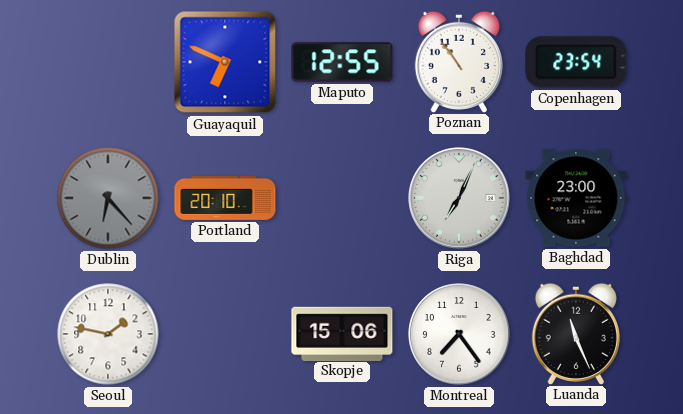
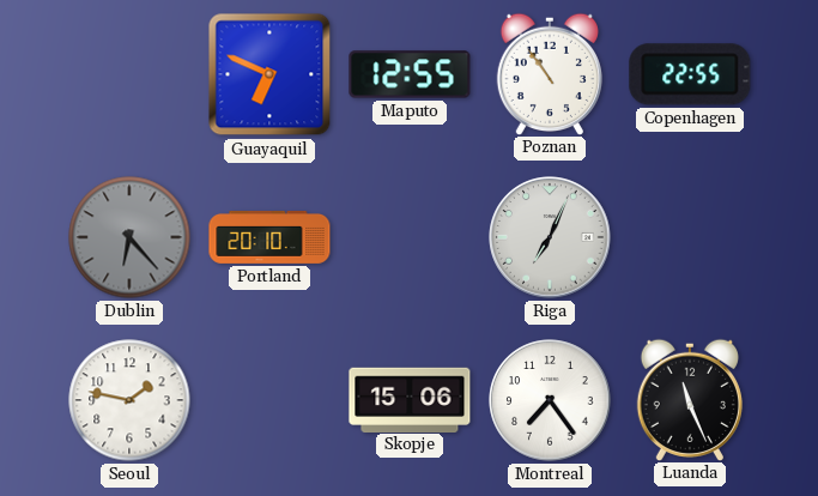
Copenhagen: 23:54 -> 22:55 (690, 74)
Baghdad: 23:00 -> none (576, 198)
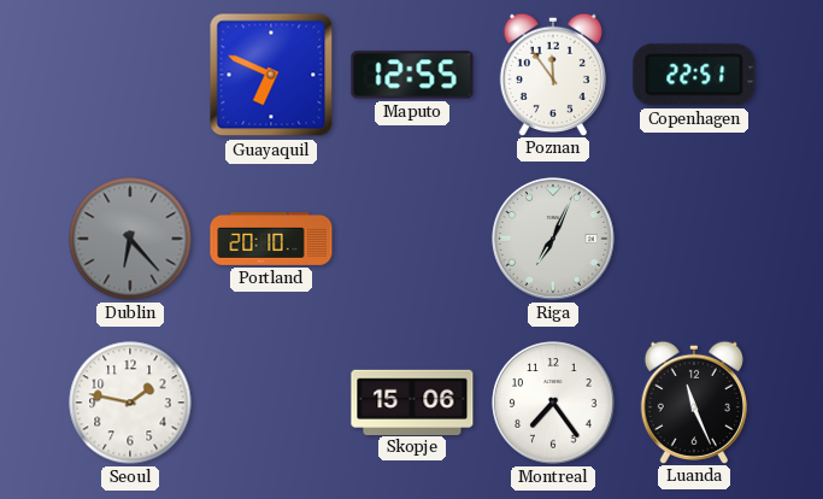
Poznan: 10:54 -> 11:54 (553, 74)
Copenhagen: 22:55 -> 22:51 (694, 75)
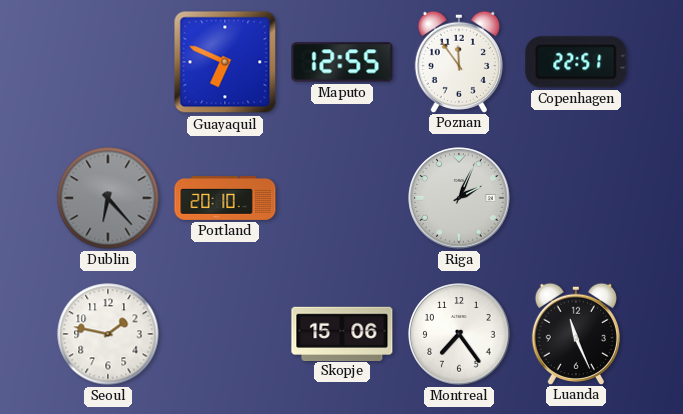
Riga: 7:04 -> 2:04 (459, 198)
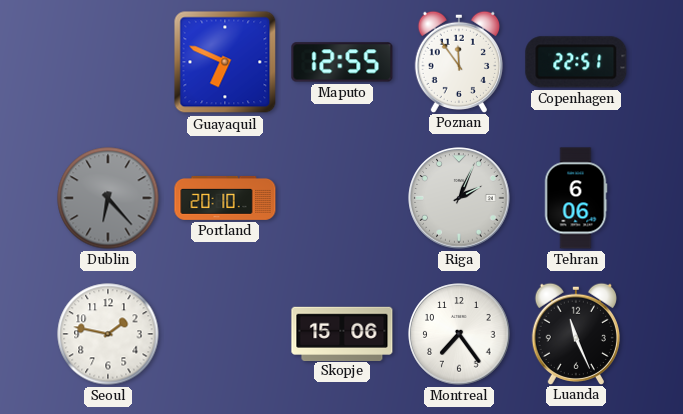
Tehran: none -> 6:06 (576, 198)
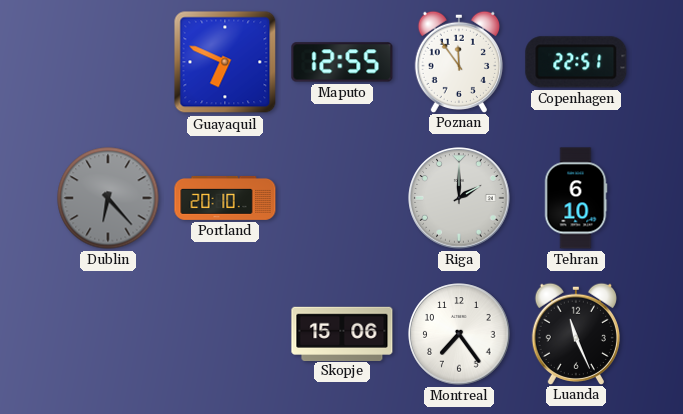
Riga: 2:04 -> 2:00 (459, 198)
Tehran: 6:06 -> 6:10 (576, 198)
Seoul: 1:47 -> none (108, 334)
